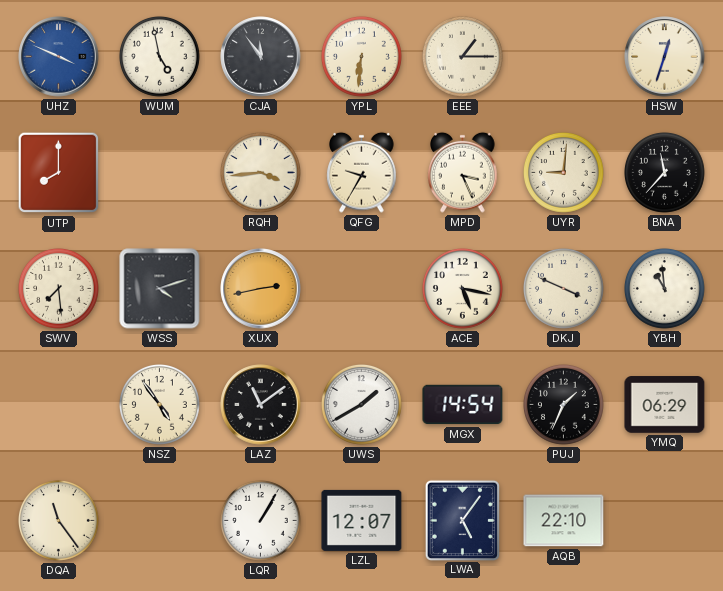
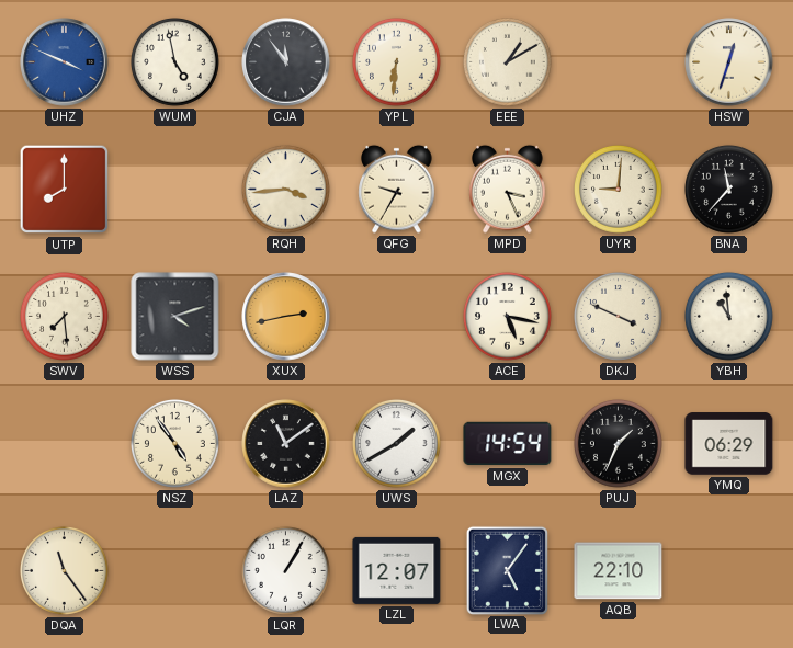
EEE: 1:15 -> 1:10 (508, 62)
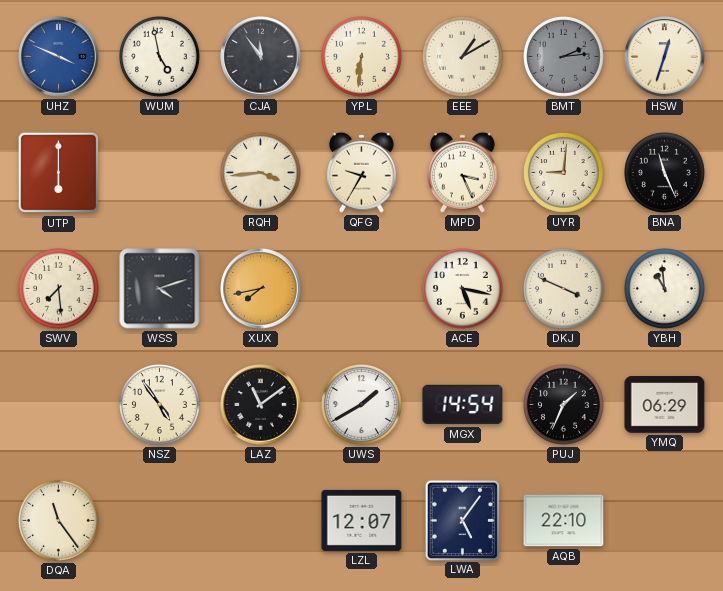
BMT: none -> 2:14 (564, 57)
UTP: 8:00 -> 6:00 (59, 173)
BNA: 11:37 -> 11:26 (665, 173)
XUX: 2:43 -> 7:43 (261, 289)
LQR: 1:05 -> none (286, 571)
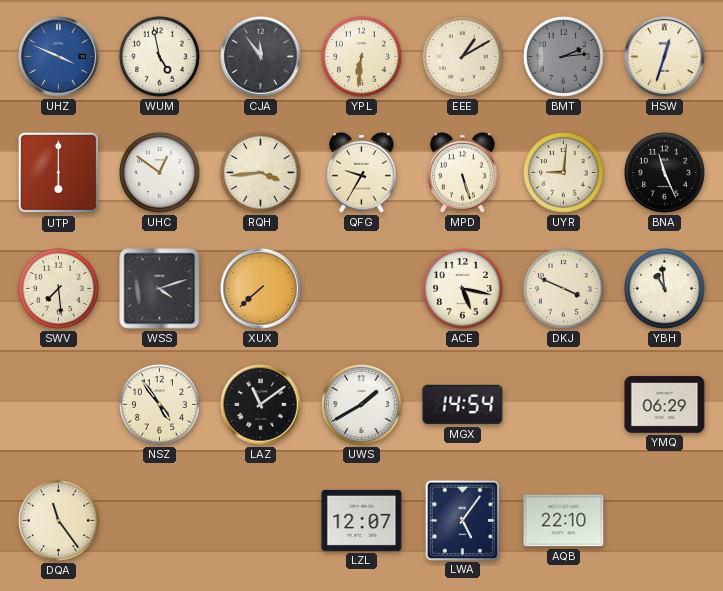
UHC: none -> 12:51 (160, 173)
MPD: 3:26 -> 5:27 (463, 172)
XUX: 7:43 -> 7:38 (261, 289)
PUJ: 1:34 -> none (564, 405)
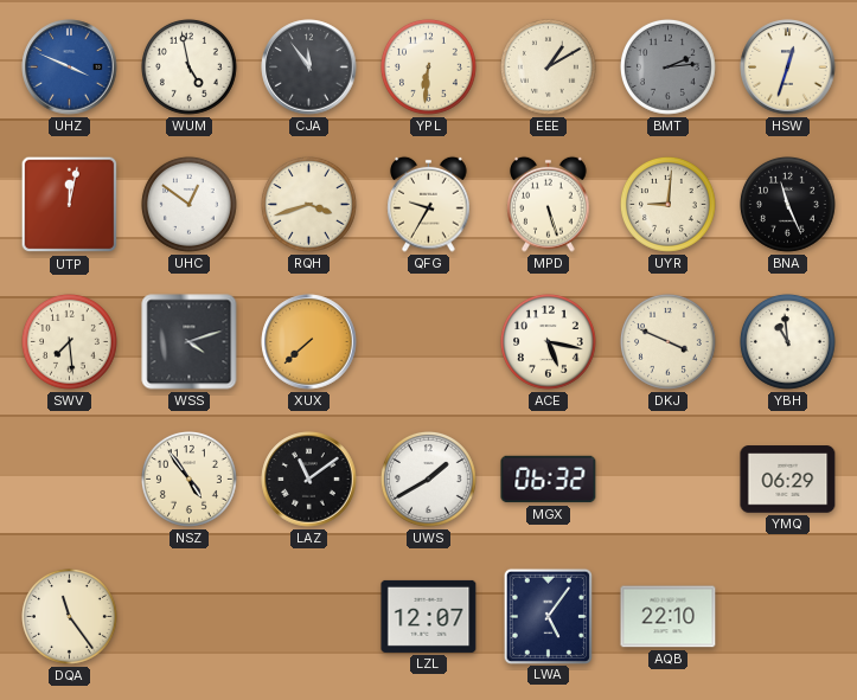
UTP: 6:00 -> 12:02 (70, 205)
RQH: 3:44 -> 3:42 (309, 205)
MGX: 14:54 -> 06:32 (549, 480)
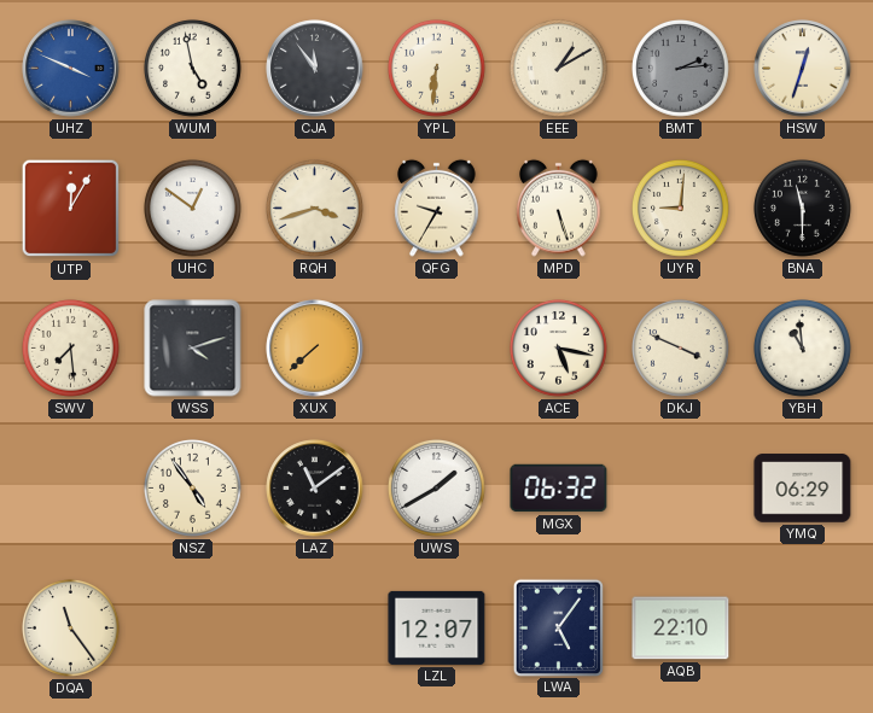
UTP: 12:02 -> 12:05 (71, 209)
BNA: 11:26 -> 11:30 (803, 209)
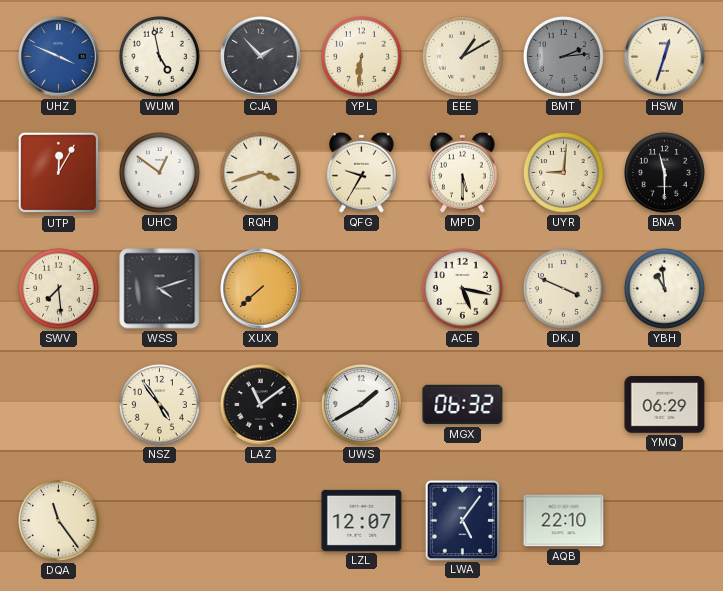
CJA: 11:54 -> 1:53 (261, 57)
MPD: 5:27 -> 5:30 (463, 172)
